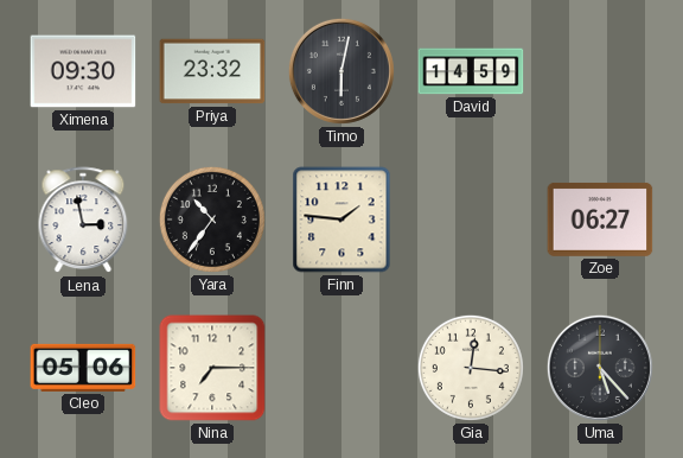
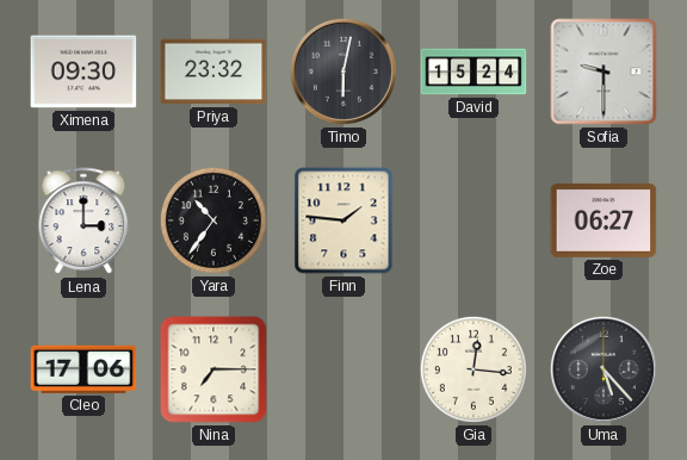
David: 14:59 -> 15:24 (474, 72)
Sofia: none -> 9:30 (604, 72)
Lena: 2:58 -> 3:00 (83, 222)
Cleo: 05:06 -> 17:06 (83, 369)
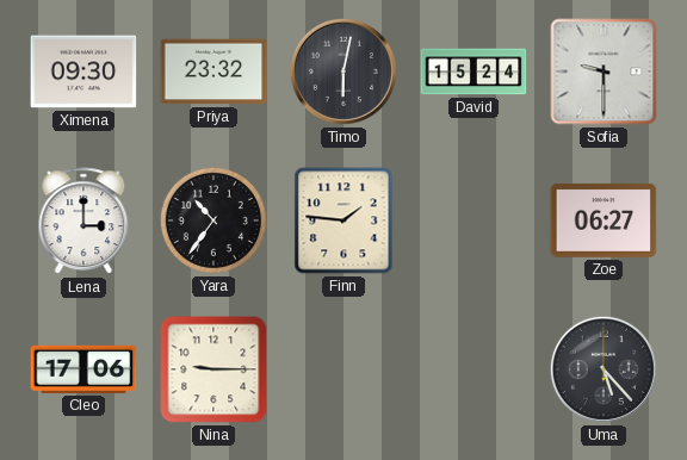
Nina: 7:15 -> 9:15 (213, 369)
Gia: 12:16 -> none (474, 369)
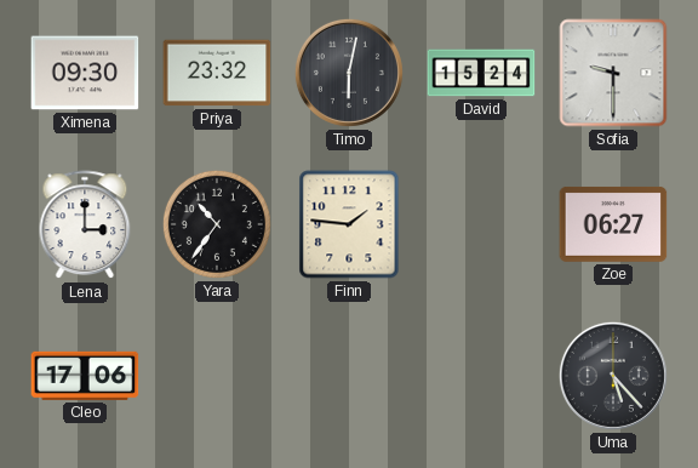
Nina: 9:15 -> none (213, 369)
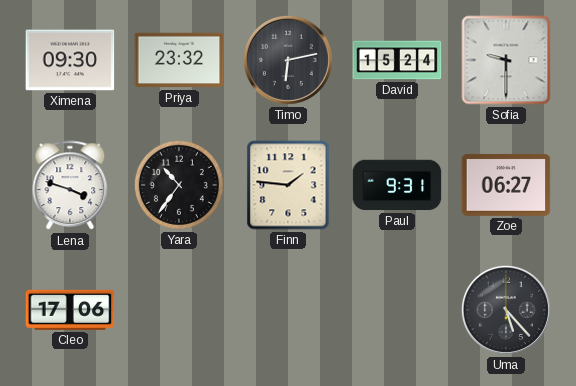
Timo: 6:02 -> 6:13 (288, 60)
Lena: 3:00 -> 3:48 (70, 186)
Paul: none -> 9:31 (397, 185)
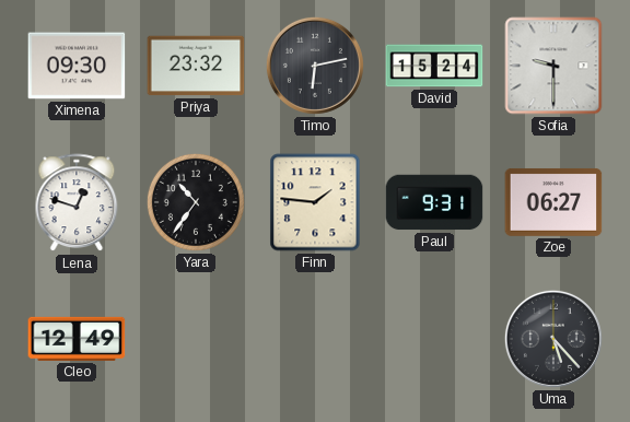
Lena: 3:48 -> 12:48 (77, 203)
Cleo: 17:06 -> 12:49 (77, 339)
